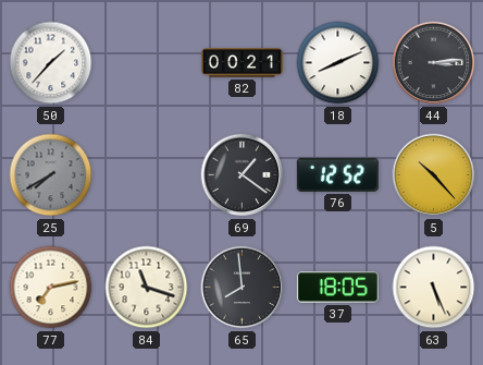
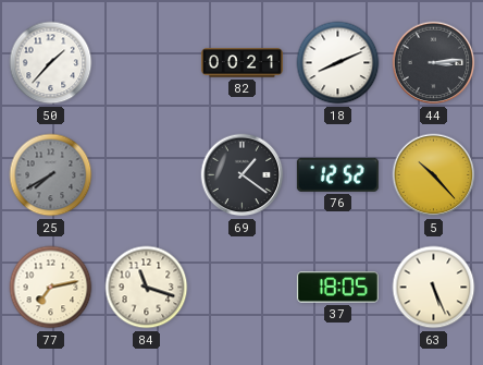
65: 7:59 -> none (243, 288)
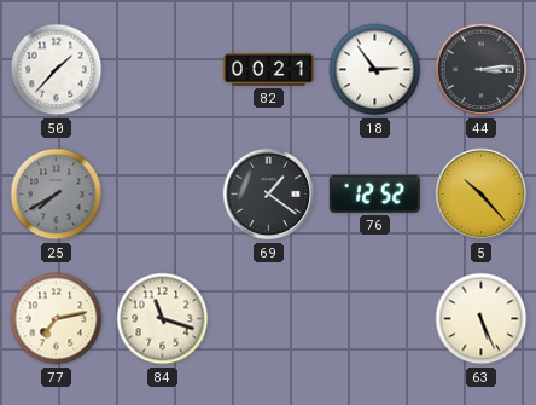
18: 8:11 -> 2:54 (375, 70)
37: 18:05 -> none (337, 288)
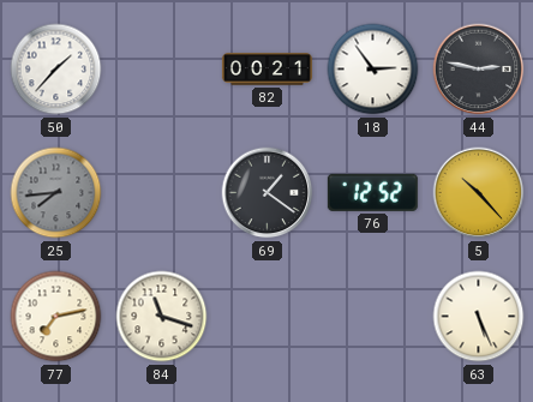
44: 3:14 -> 2:47 (479, 70)
25: 7:40 -> 7:44 (56, 193)
